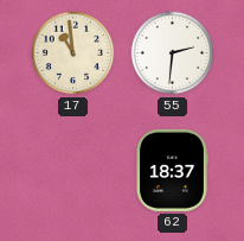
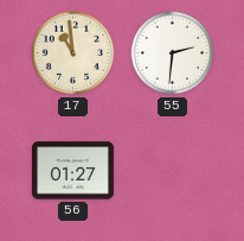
56: none -> 01:27 (72, 171)
62: 18:37 -> none (172, 170)
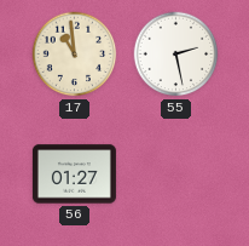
55: 2:31 -> 2:28 (176, 55)
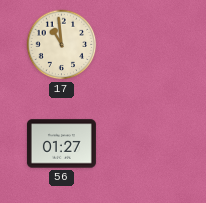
55: 2:28 -> none (176, 55)
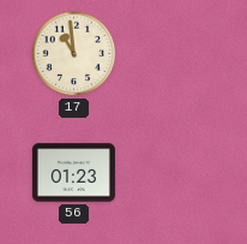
56: 01:27 -> 01:23 (73, 173)
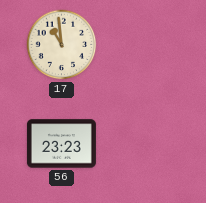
56: 01:23 -> 23:23 (61, 144)
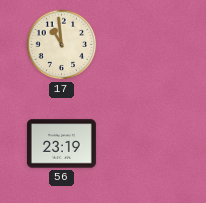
56: 23:23 -> 23:19 (61, 144)
